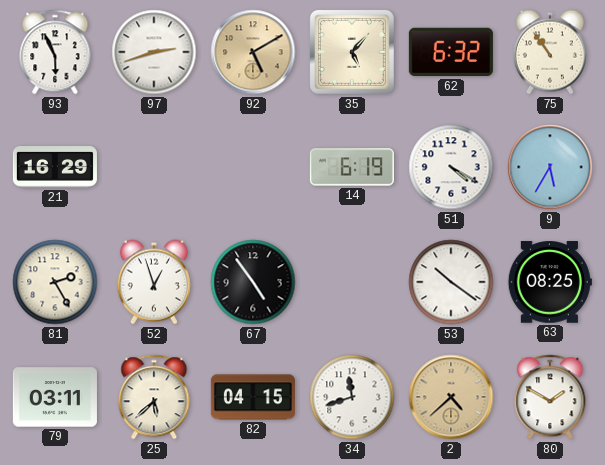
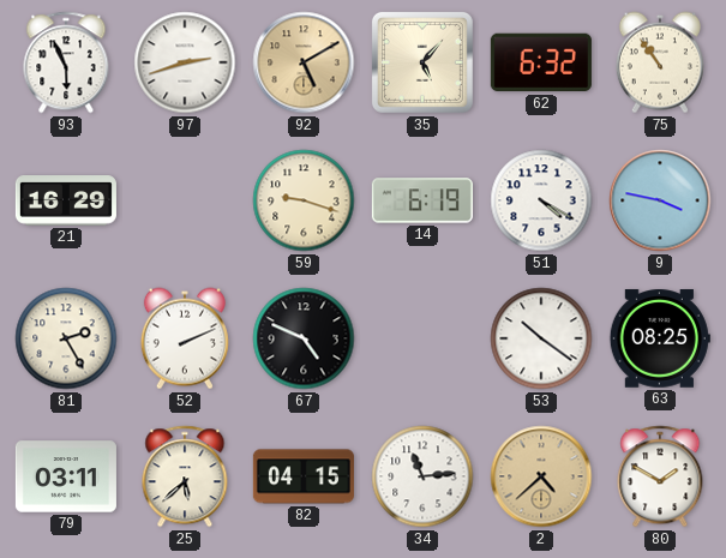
59: none -> 9:18 (304, 200)
9: 5:35 -> 3:47 (660, 200)
52: 12:57 -> 2:11 (185, 338)
67: 4:54 -> 4:49 (304, 338)
34: 11:42 -> 11:14 (422, 476)
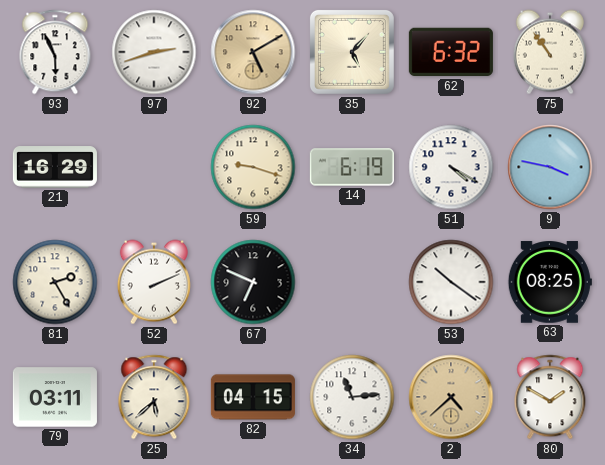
67: 4:49 -> 6:49 (253, 282)
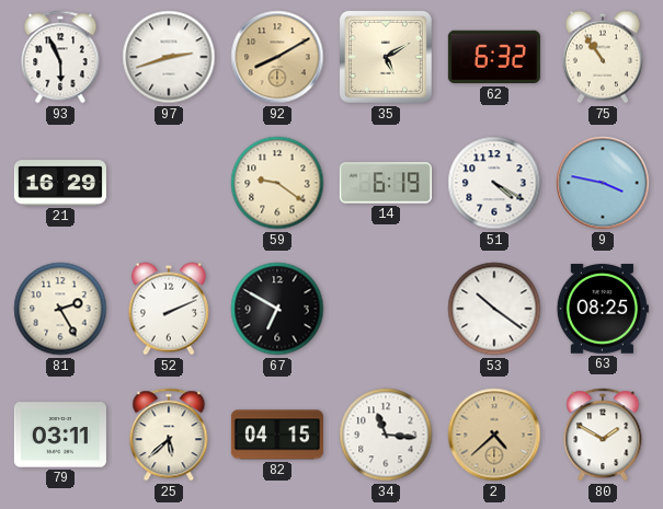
92: 5:10 -> 8:10 (277, 57)
35: 5:07 -> 5:10 (386, 57)
59: 9:18 -> 9:21 (277, 183)
67: 6:49 -> 6:50 (277, 309)
34: 11:14 -> 11:16 (386, 435)
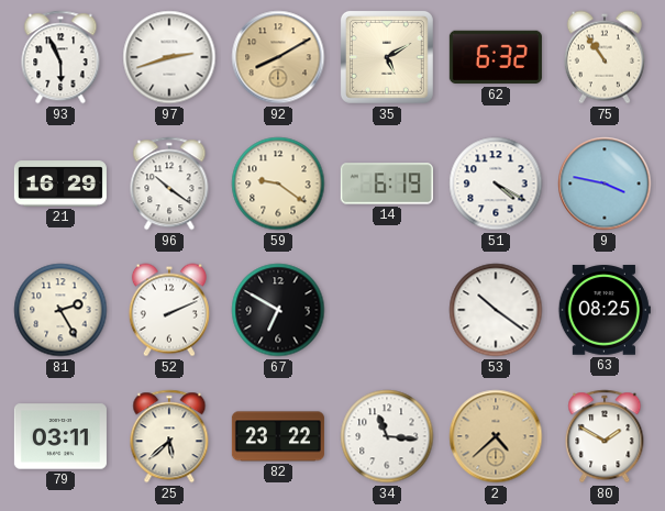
96: none -> 10:21 (169, 184)
82: 04:15 -> 23:22 (278, 436)
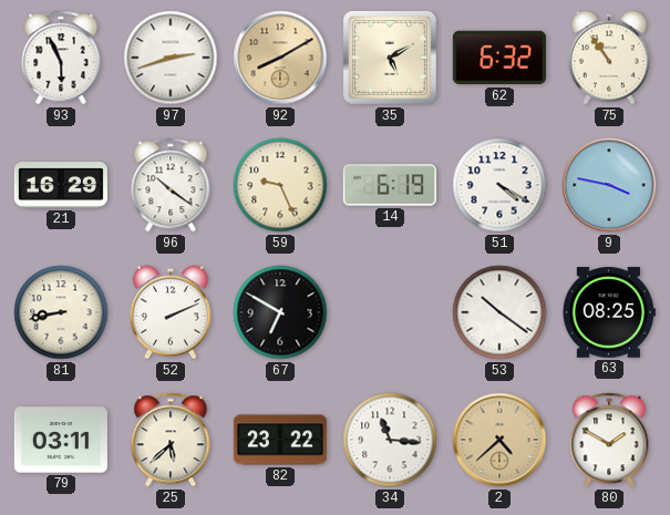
59: 9:21 -> 9:26 (280, 185)
81: 2:25 -> 8:43 (61, 312)
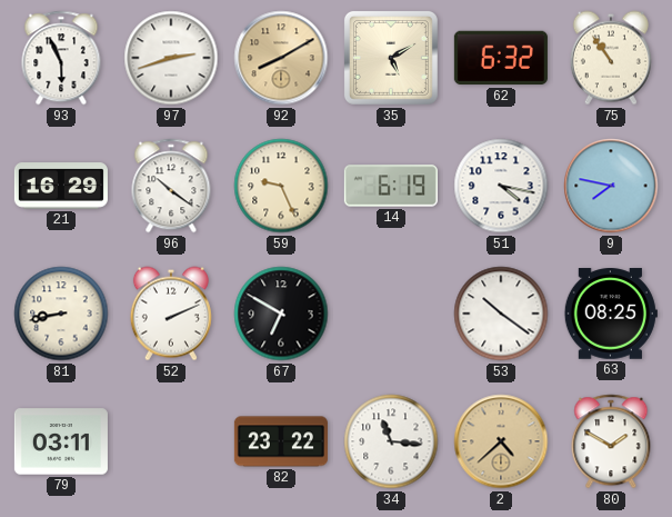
51: 4:20 -> 4:17 (501, 186)
9: 3:47 -> 7:47 (611, 186)
25: 5:38 -> none (171, 440)
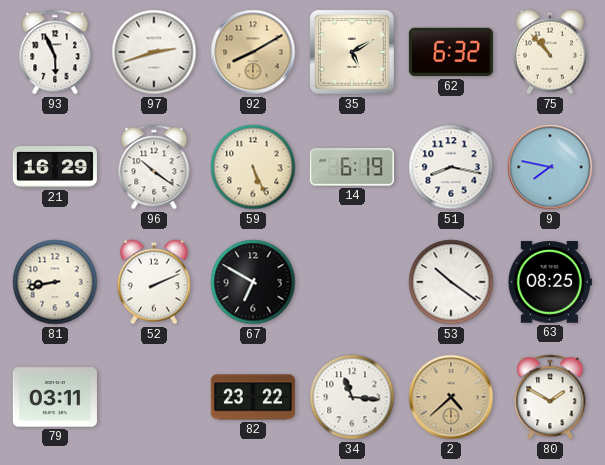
75: 10:54 -> 10:53 (550, 52)
59: 9:26 -> 5:26 (253, 167)
51: 4:17 -> 8:17 (451, 167)
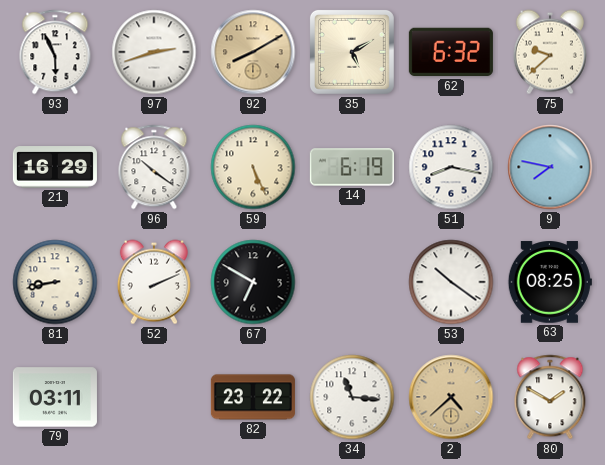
75: 10:53 -> 9:38 (550, 52)
